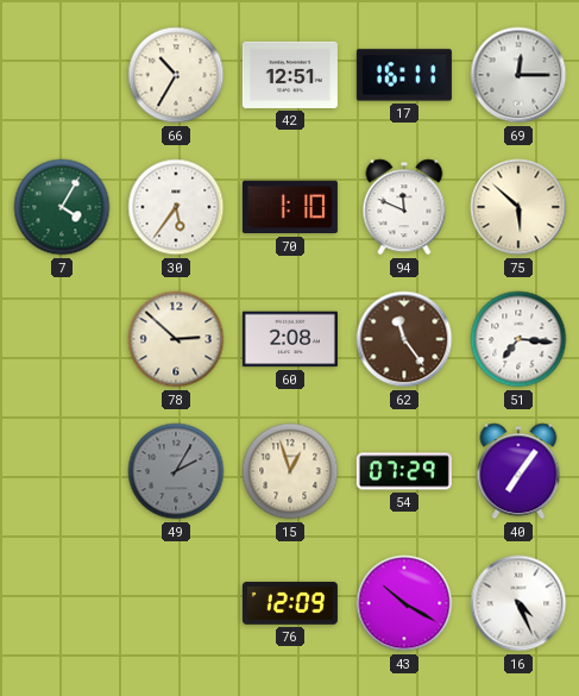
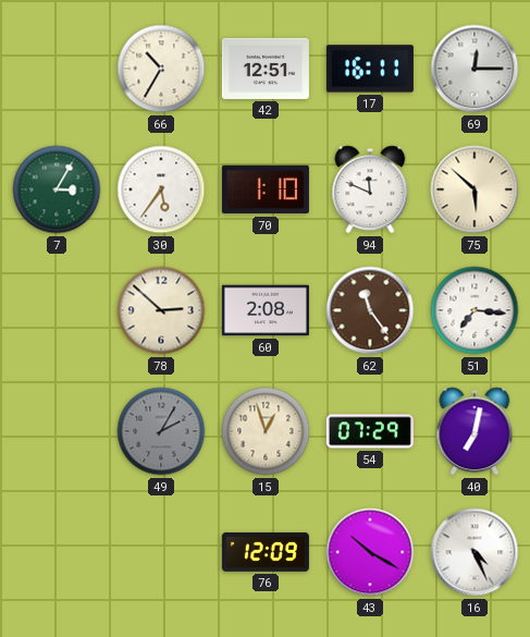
7: 4:05 -> 3:05 (57, 189)
40: 7:06 -> 7:02 (474, 431)
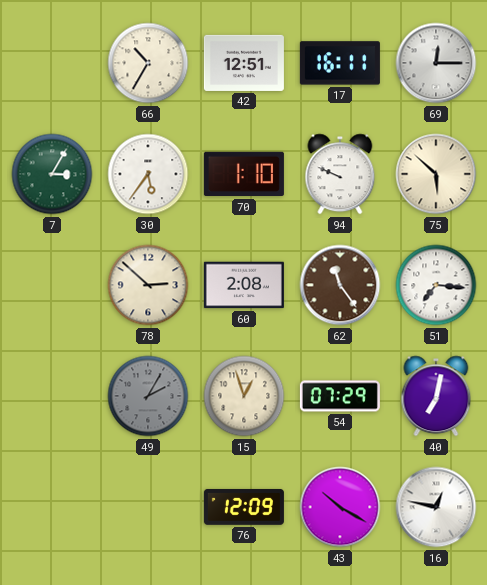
94: 11:49 -> 9:49 (340, 174)
16: 4:26 -> 12:47 (436, 507)
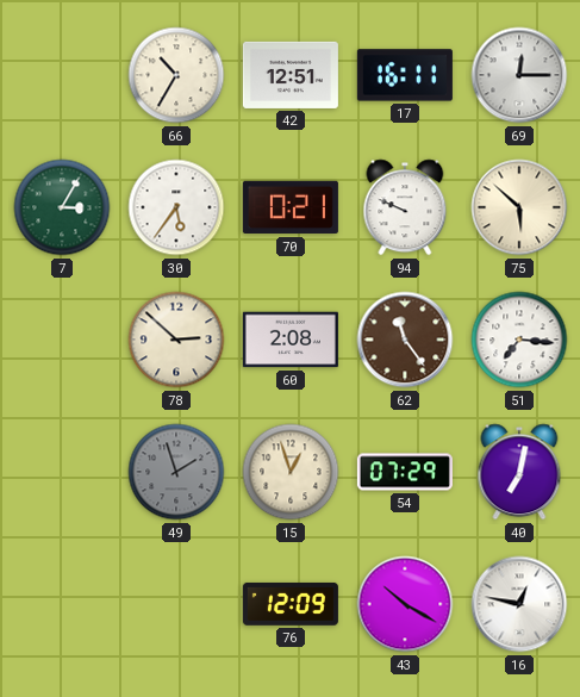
70: 1:10 -> 0:21 (291, 207)
49: 2:05 -> 1:57 (176, 472)
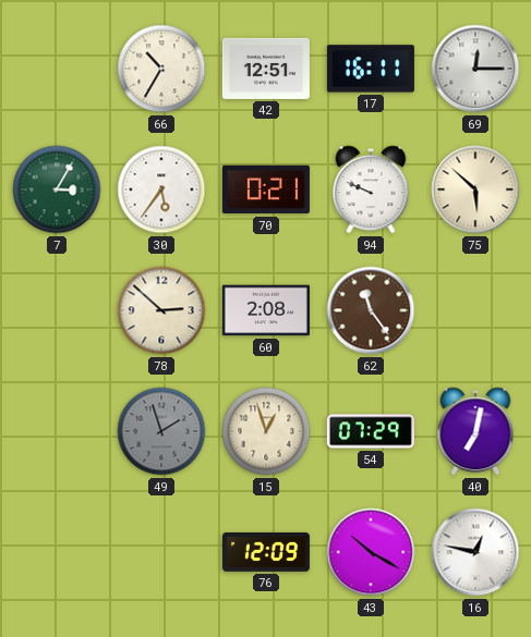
51: 7:16 -> none (519, 340)
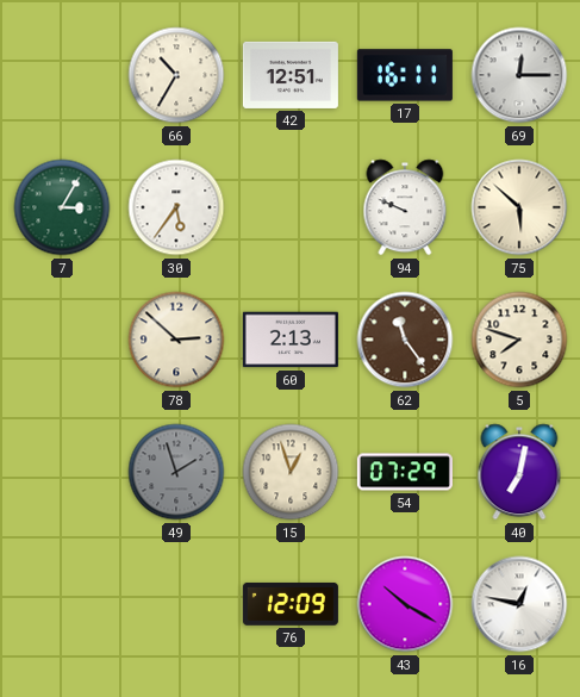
70: 0:21 -> none (266, 189)
60: 2:08 -> 2:13 (291, 340)
5: none -> 7:48 (519, 340)
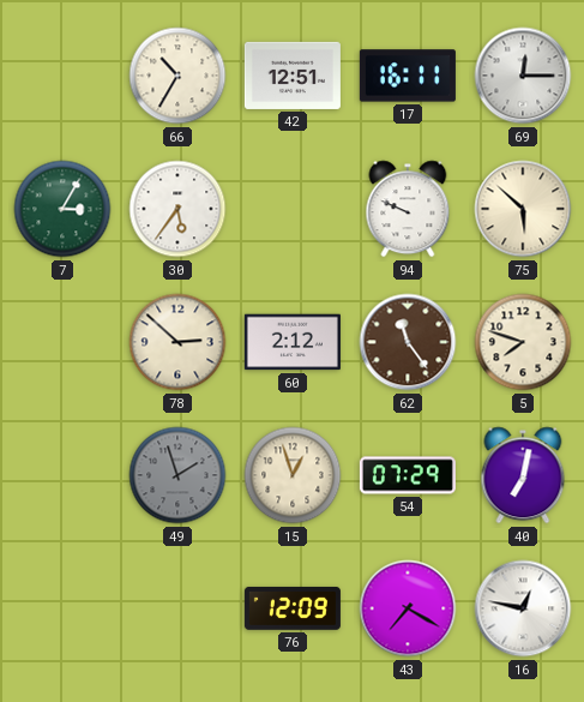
60: 2:13 -> 2:12 (293, 342)
43: 10:20 -> 7:20 (408, 608)
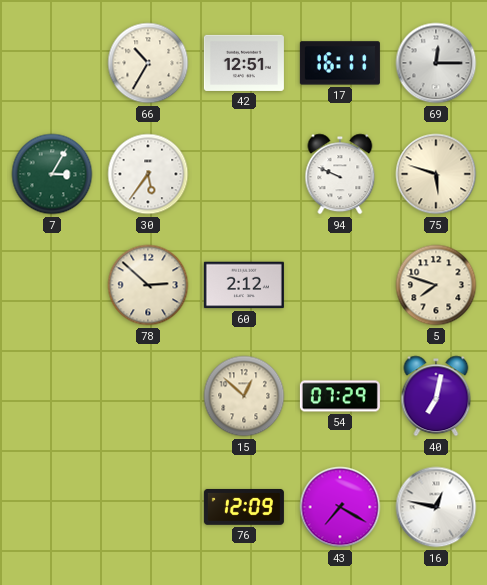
75: 5:52 -> 5:48 (436, 174)
62: 11:24 -> none (408, 342)
49: 1:57 -> none (177, 475)
15: 12:57 -> 12:52 (244, 396)
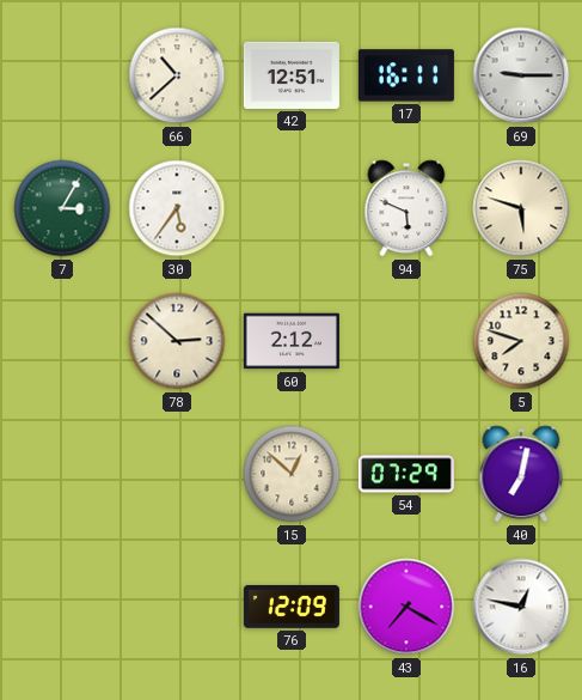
66: 10:35 -> 10:38 (177, 75)
69: 12:15 -> 9:15 (521, 75)
94: 9:49 -> 5:49 (406, 208)
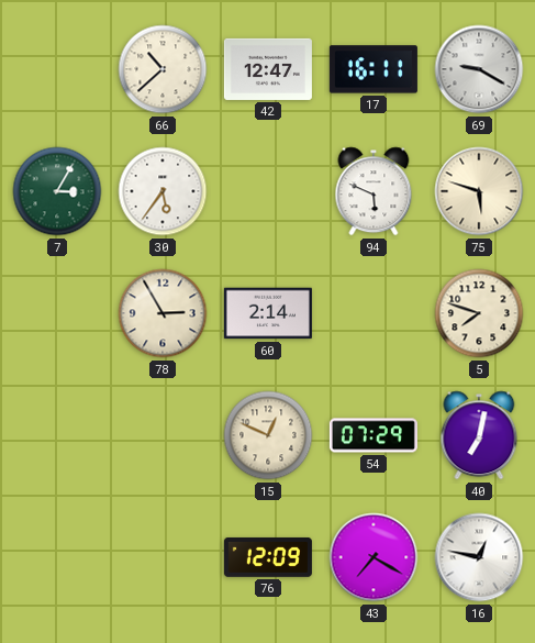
42: 12:51 -> 12:47 (268, 69)
69: 9:15 -> 9:20 (479, 69)
78: 2:52 -> 2:55 (163, 313)
60: 2:12 -> 2:14 (268, 313)
15: 12:52 -> 12:49 (268, 435)
